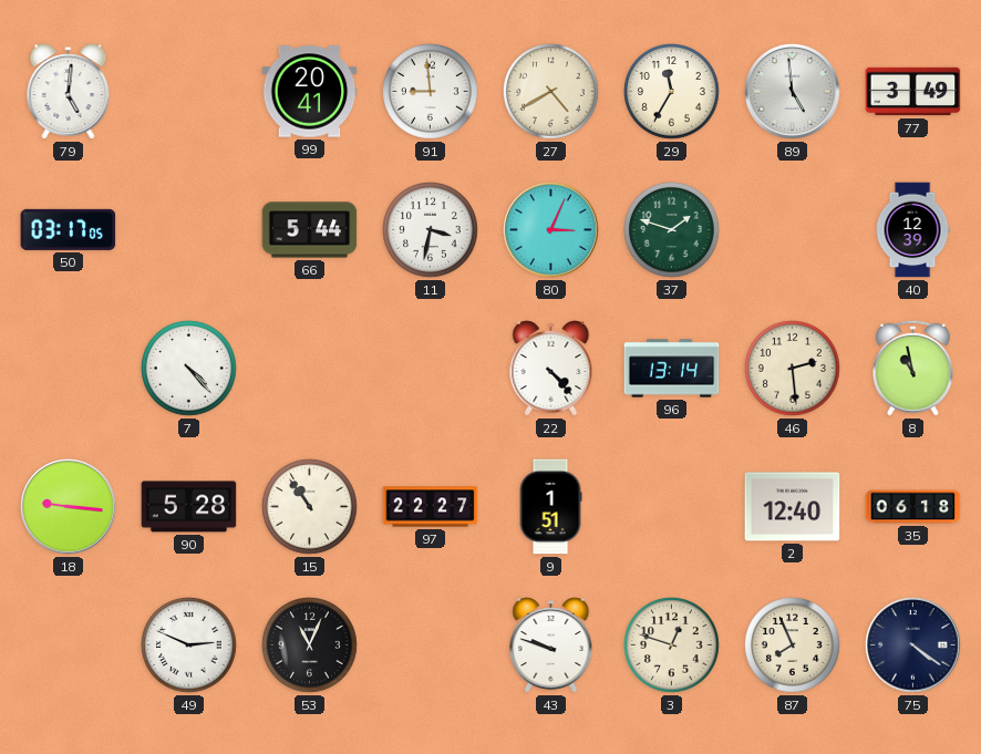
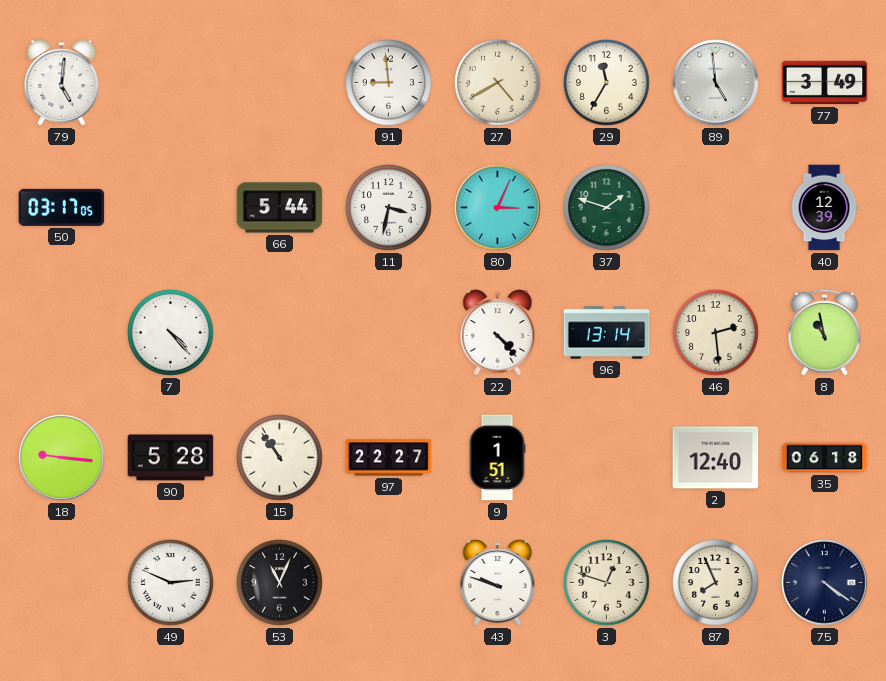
99: 20:41 -> none (310, 92)
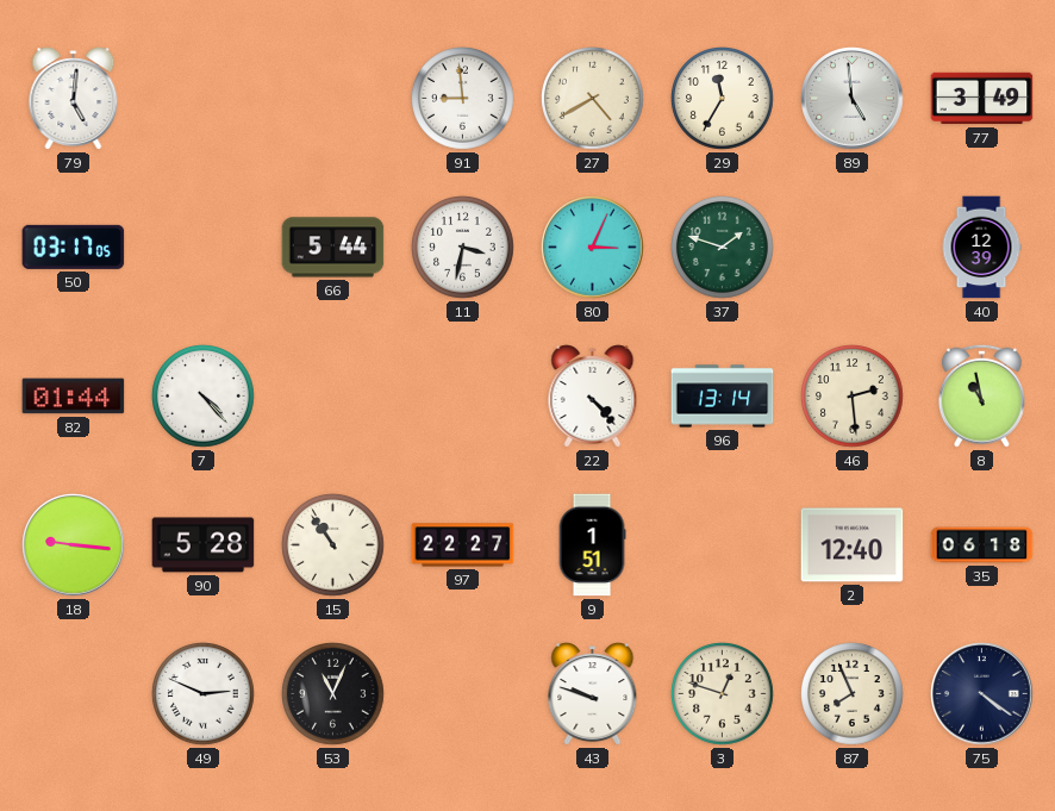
82: none -> 01:44 (74, 397)
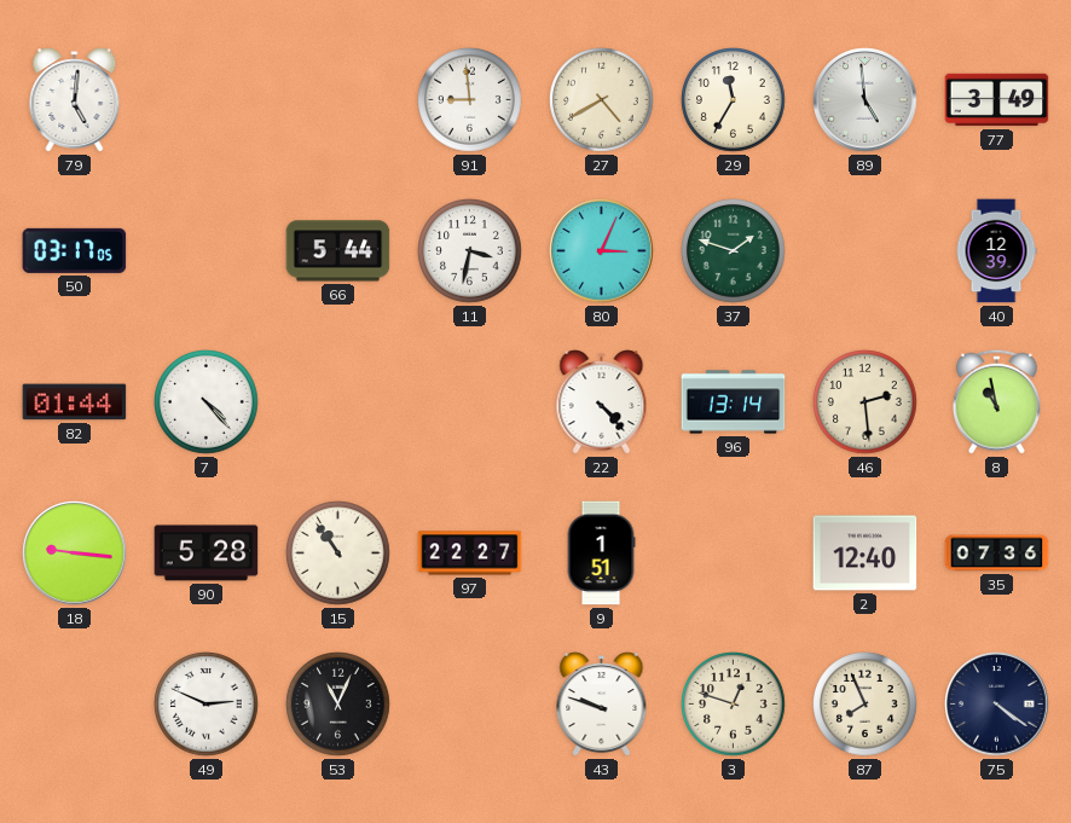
35: 06:18 -> 07:36 (997, 554)
